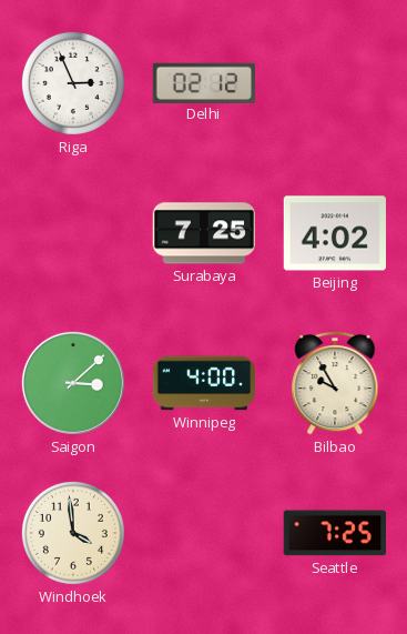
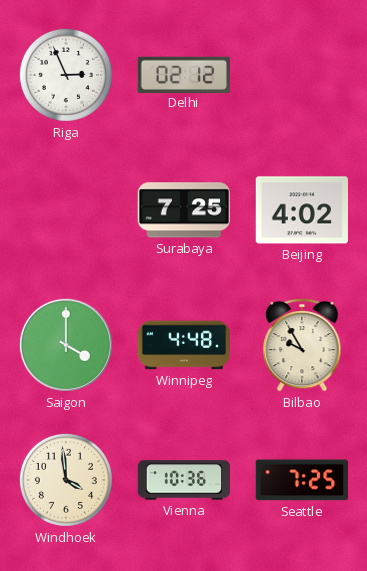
Saigon: 3:08 -> 4:00 (66, 345)
Winnipeg: 4:00 -> 4:48 (184, 345)
Vienna: none -> 10:36 (184, 480)
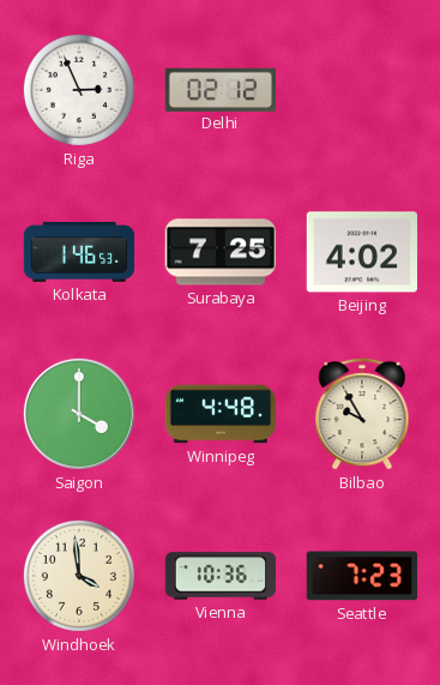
Kolkata: none -> 1:46 (79, 252)
Seattle: 7:25 -> 7:23 (362, 576)
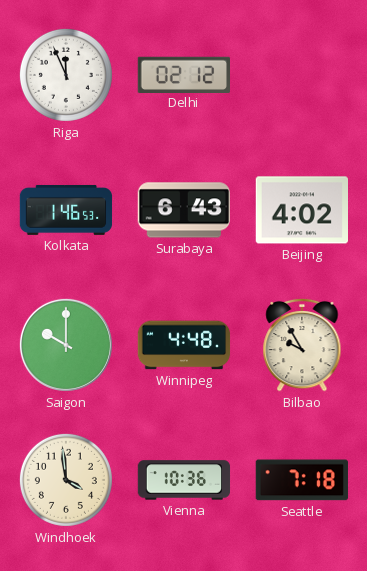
Riga: 2:56 -> 11:56 (66, 75)
Surabaya: 7:25 -> 6:43 (183, 210)
Saigon: 4:00 -> 10:00 (66, 345)
Seattle: 7:23 -> 7:18 (302, 480)
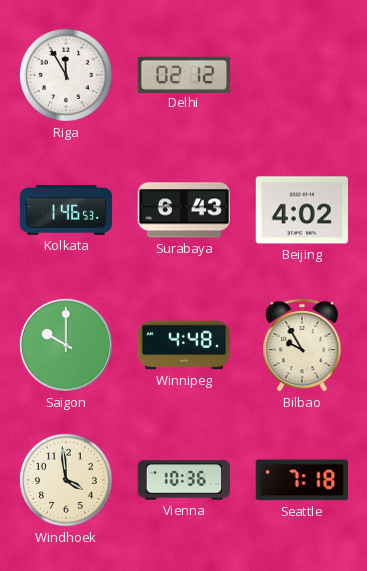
Riga: 11:56 -> 11:55 (66, 75)
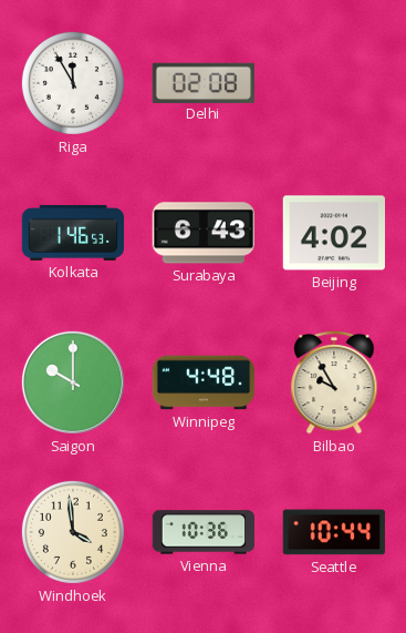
Delhi: 02:12 -> 02:08 (202, 82)
Seattle: 7:18 -> 10:44 (334, 532)
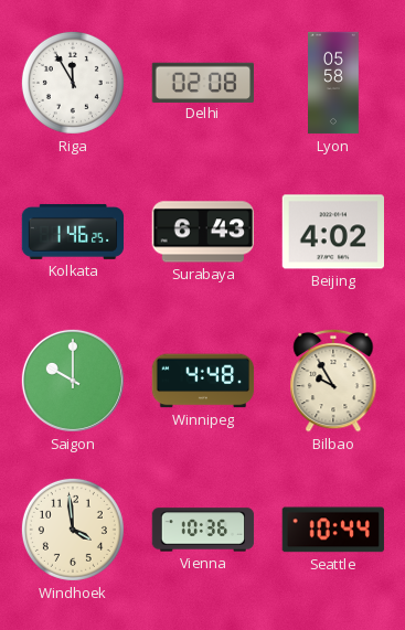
Lyon: none -> 05:58 (333, 83)
Kolkata: 1:46:53 -> 1:46:25 (73, 232)
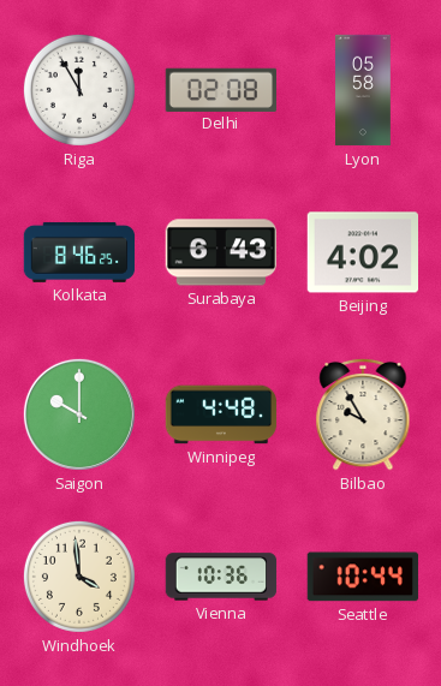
Kolkata: 1:46 -> 8:46 (79, 252)
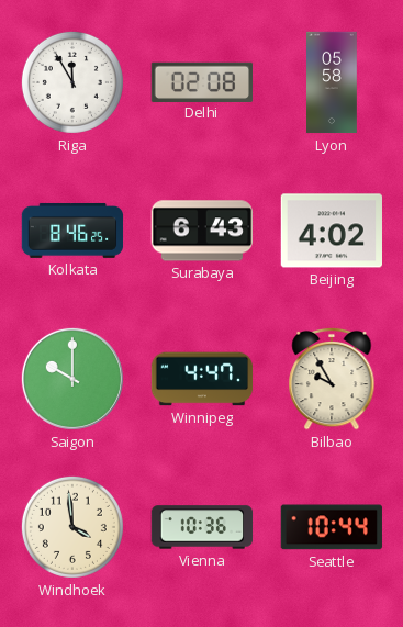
Winnipeg: 4:48 -> 4:47 (202, 379)
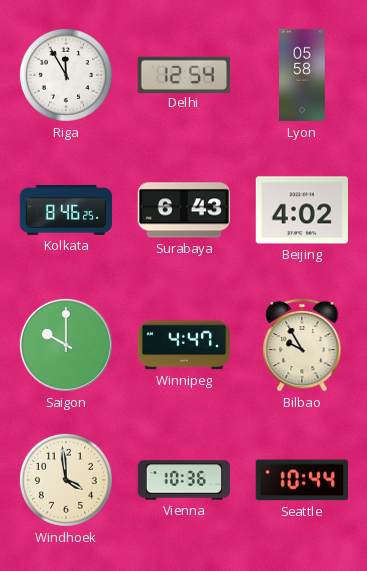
Delhi: 02:08 -> 12:54 (183, 74)
